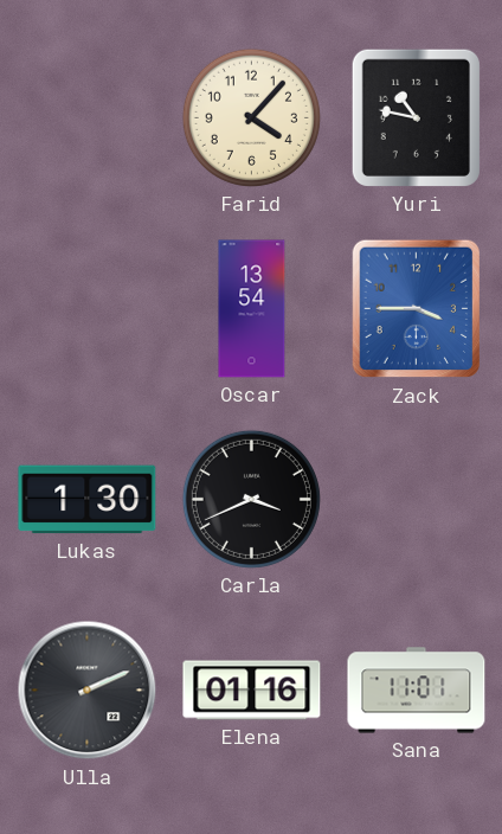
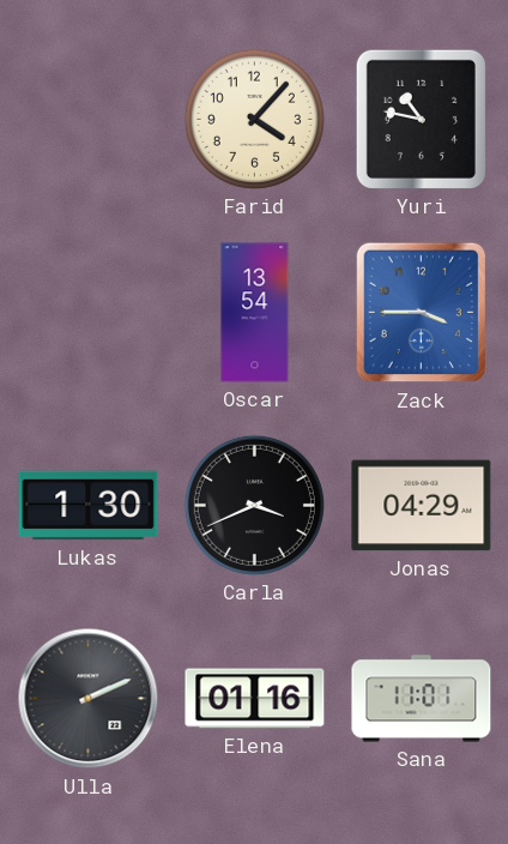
Jonas: none -> 04:29 (422, 506)
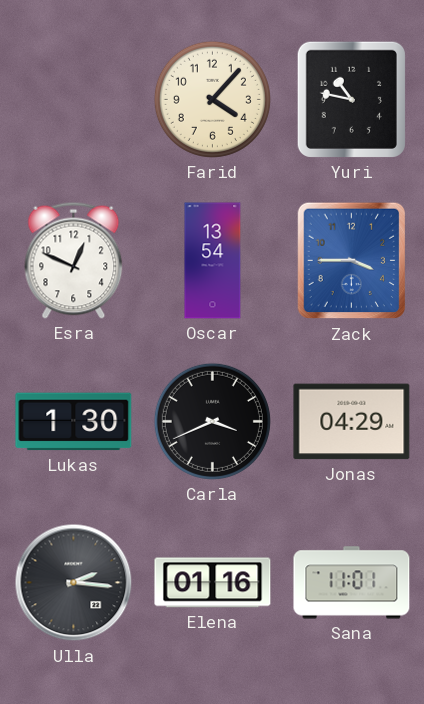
Esra: none -> 12:49 (74, 260)
Ulla: 2:11 -> 2:16 (74, 583)
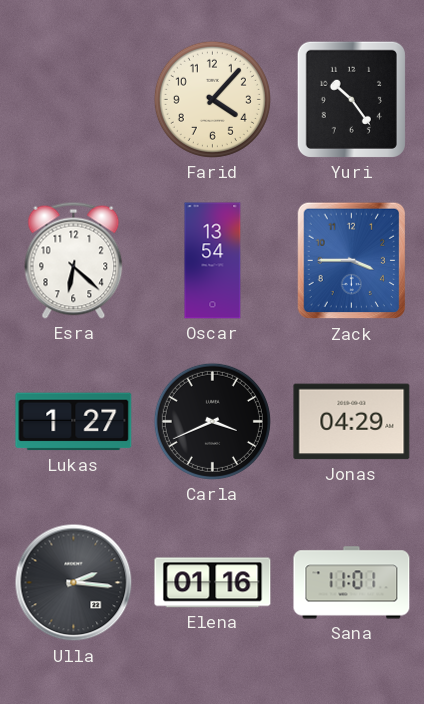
Yuri: 10:47 -> 10:24 (351, 99)
Esra: 12:49 -> 6:22 (74, 260)
Lukas: 1:30 -> 1:27 (74, 422)
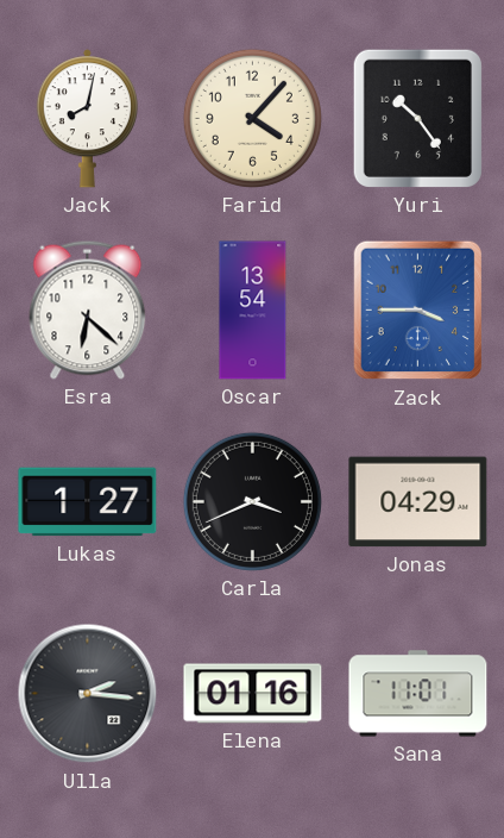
Jack: none -> 8:02 (87, 119)
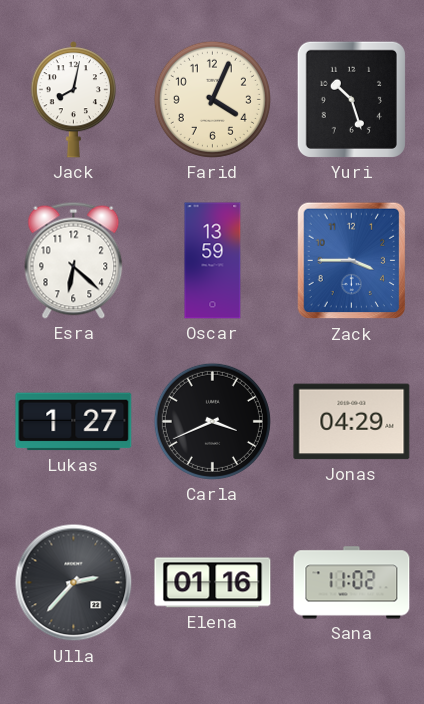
Farid: 4:07 -> 4:04 (212, 99)
Yuri: 10:24 -> 10:27 (351, 99)
Oscar: 13:54 -> 13:59 (213, 261)
Ulla: 2:16 -> 2:37 (74, 583)
Sana: 11:01 -> 11:02 (352, 583)
